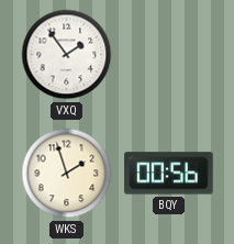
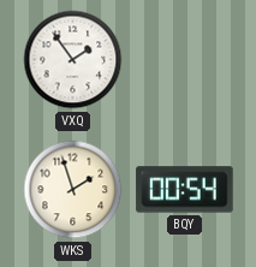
BQY: 00:56 -> 00:54 (185, 190)
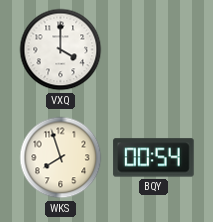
VXQ: 1:54 -> 4:00 (61, 50)
WKS: 1:57 -> 7:57 (61, 158)
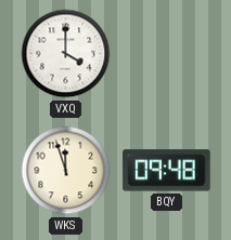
WKS: 7:57 -> 11:57 (66, 171)
BQY: 00:54 -> 09:48 (167, 171)
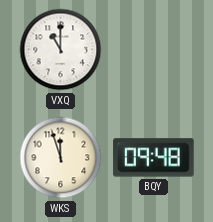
VXQ: 4:00 -> 11:00 (61, 50)
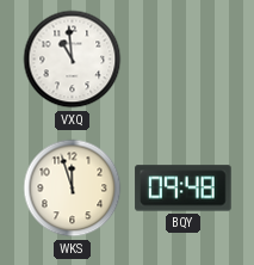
VXQ: 11:00 -> 10:59 (73, 60)
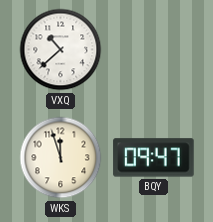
VXQ: 10:59 -> 10:38 (61, 50)
BQY: 09:48 -> 09:47 (154, 158)
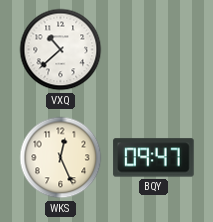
WKS: 11:57 -> 12:26 (61, 158)
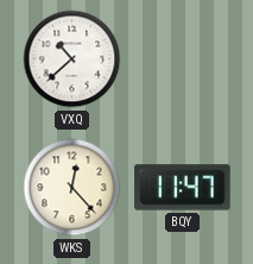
WKS: 12:26 -> 12:23 (72, 188)
BQY: 09:47 -> 11:47 (183, 188)
